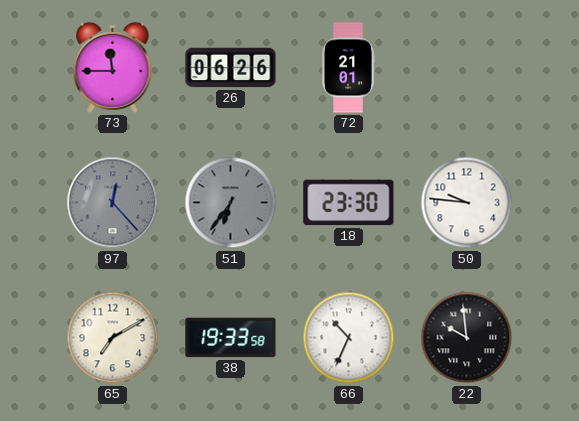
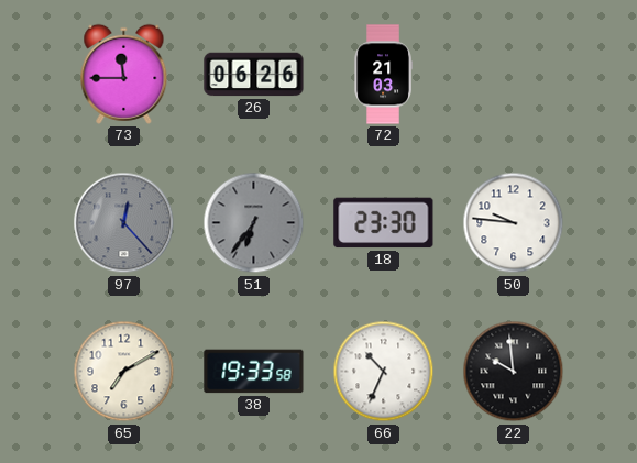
72: 21:01 -> 21:03 (383, 75)
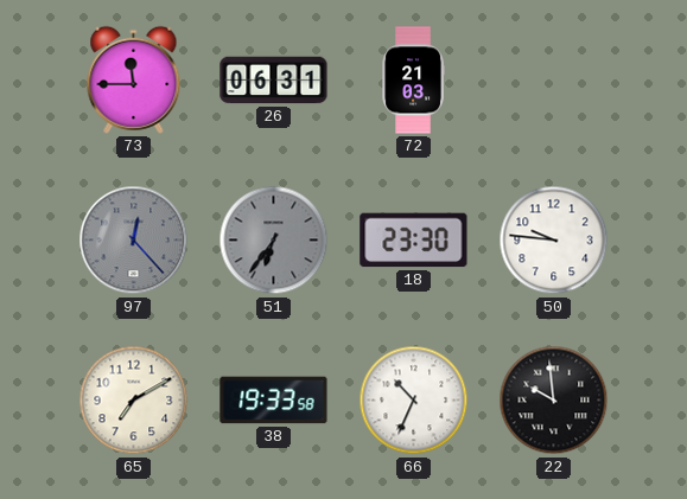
26: 06:26 -> 06:31 (274, 81)
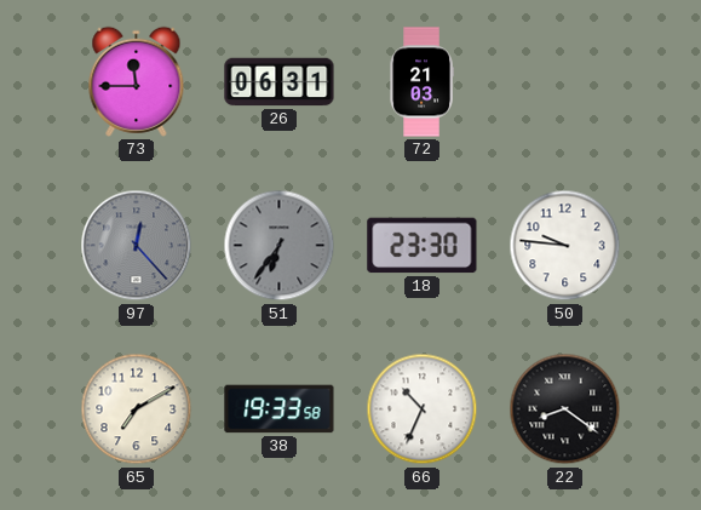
22: 9:59 -> 8:21 (565, 409)
